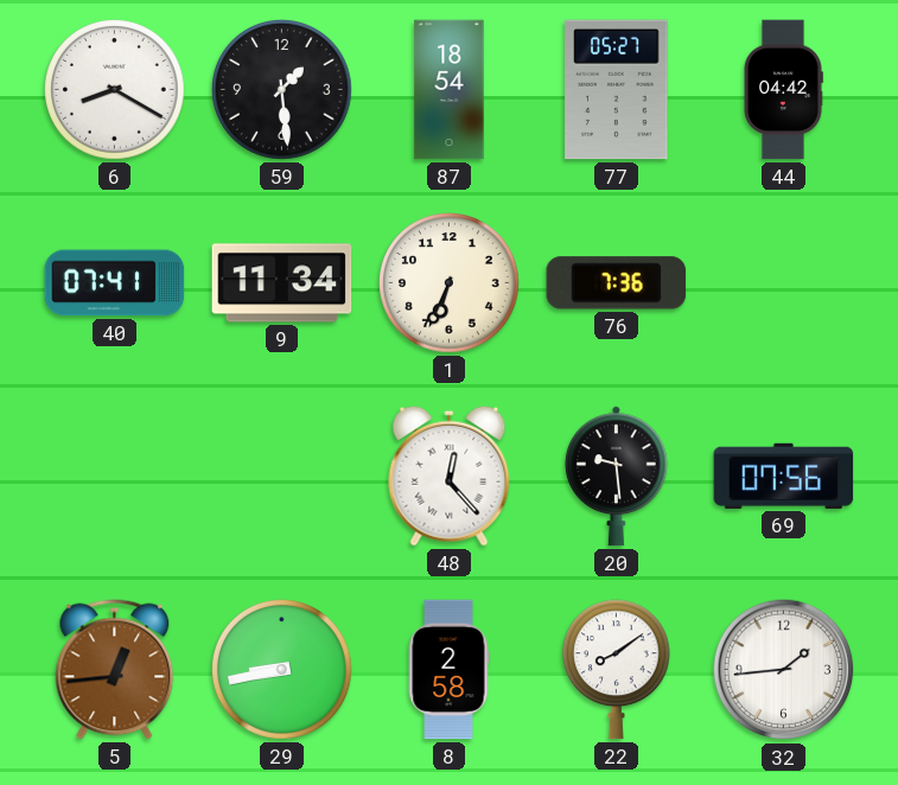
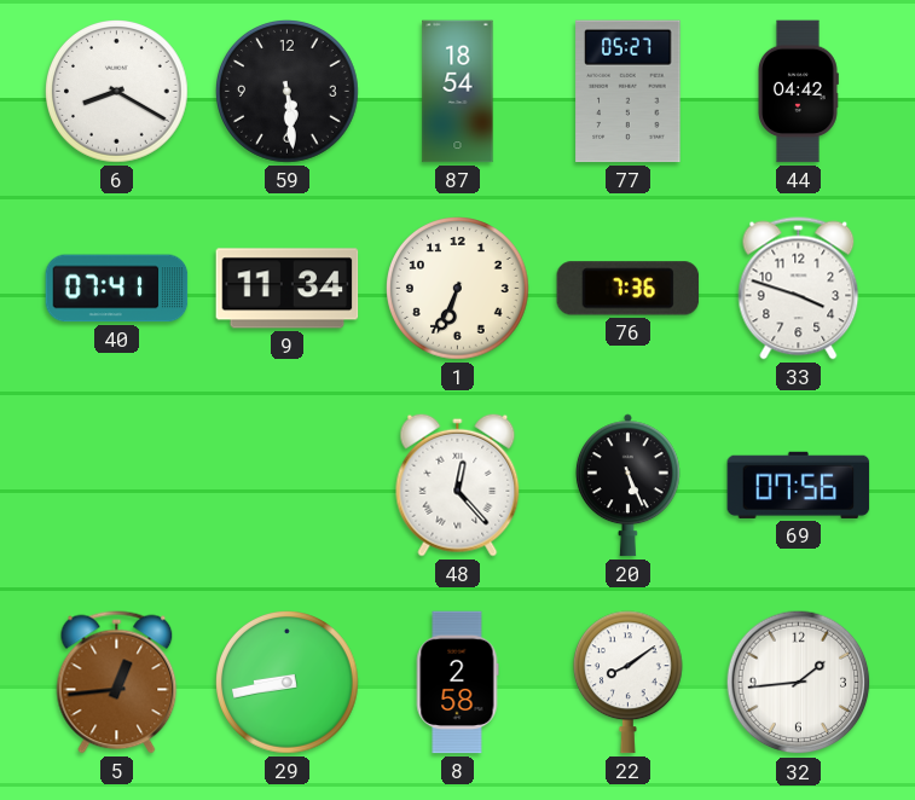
59: 1:29 -> 5:29 (288, 92)
33: none -> 3:48 (799, 289)
20: 9:29 -> 5:26 (627, 486)
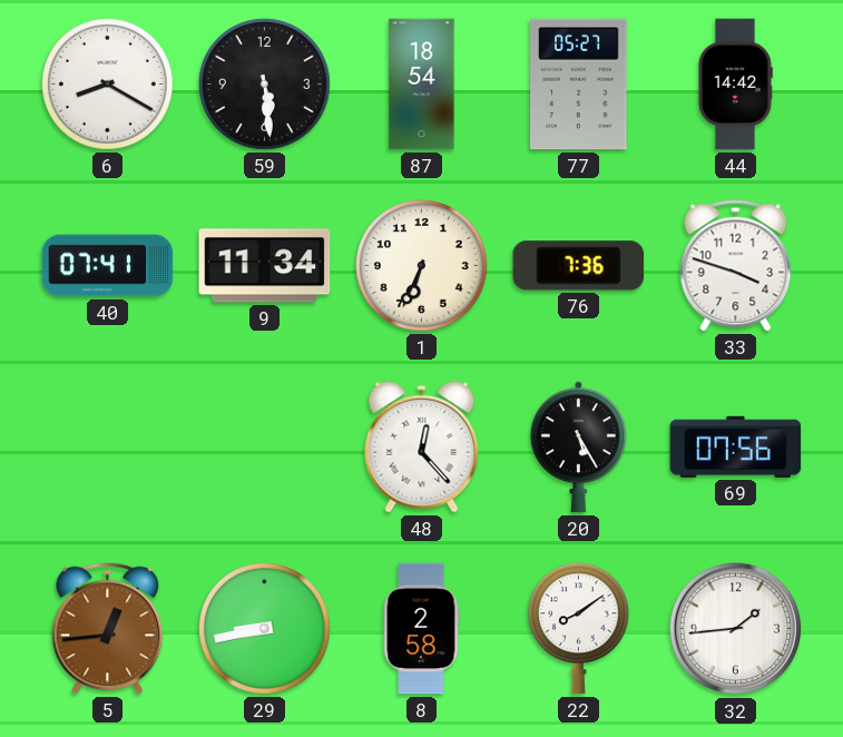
44: 04:42 -> 14:42 (735, 85)
20: 5:26 -> 5:25 (578, 448)
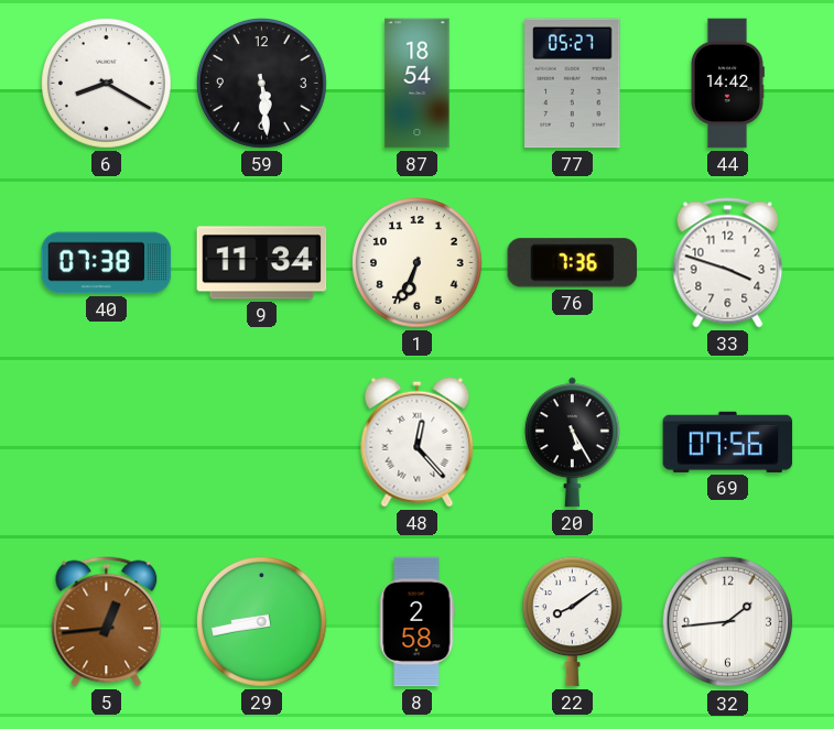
40: 07:41 -> 07:38 (107, 263)
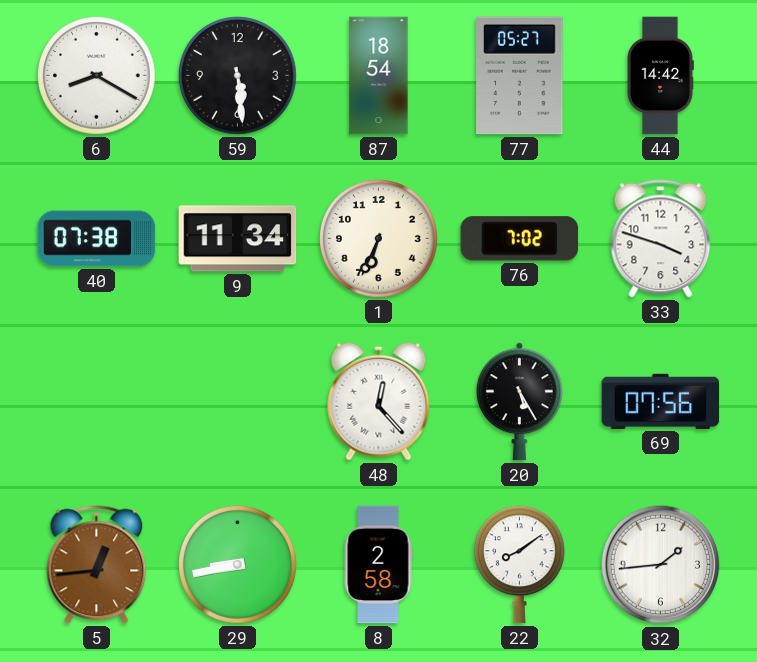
76: 7:36 -> 7:02 (520, 239)
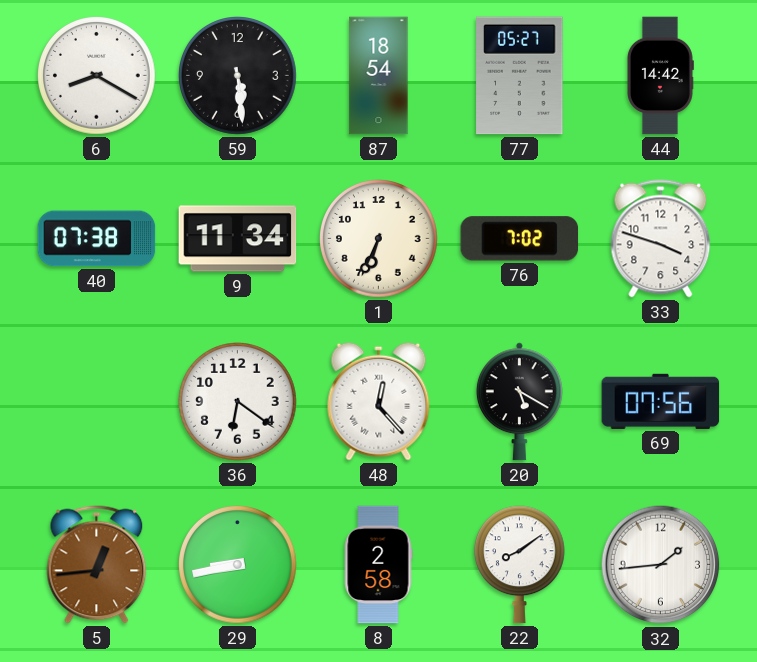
36: none -> 6:21 (238, 402)
20: 5:25 -> 5:20 (519, 402)
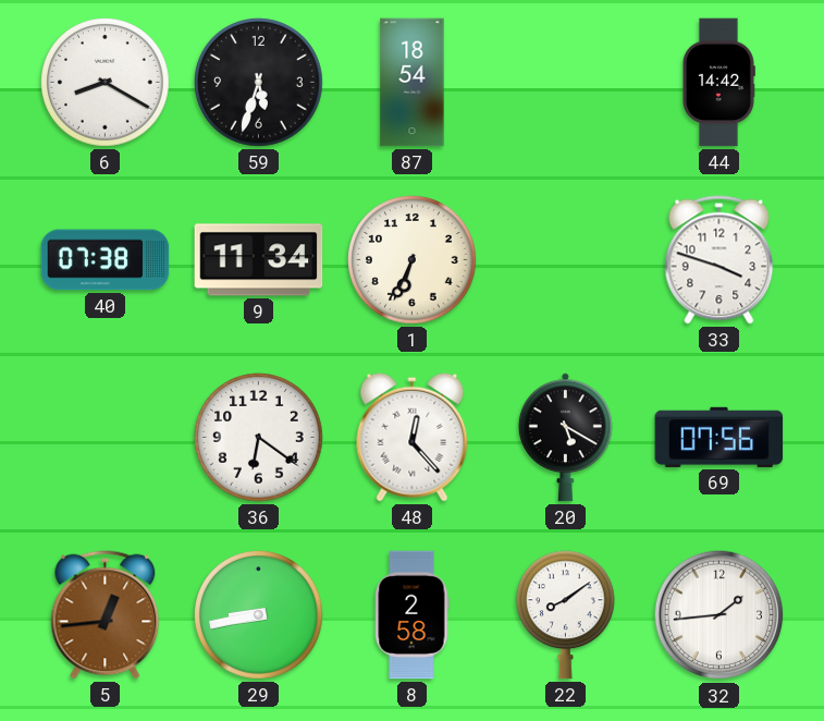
59: 5:29 -> 5:33 (259, 83)
77: 05:27 -> none (520, 76)
76: 7:02 -> none (520, 239)
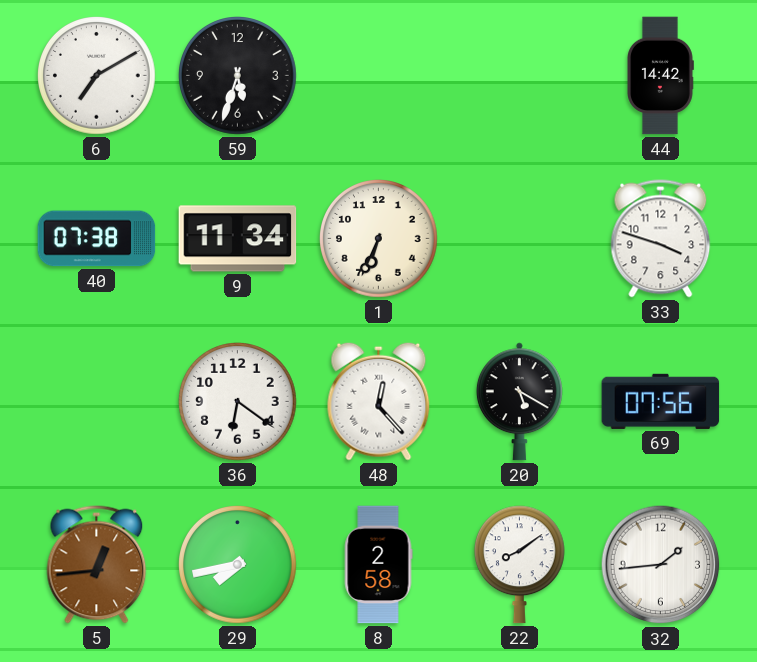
6: 8:20 -> 7:10 (97, 76)
87: 18:54 -> none (413, 83)
29: 8:43 -> 7:43 (238, 565)
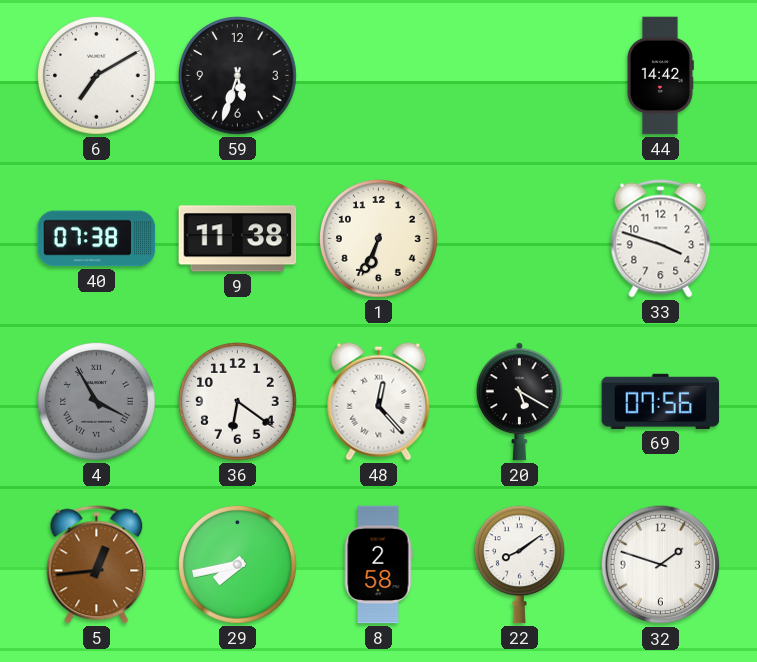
9: 11:34 -> 11:38 (238, 239)
4: none -> 3:55 (97, 402)
32: 1:44 -> 1:48 (661, 565)
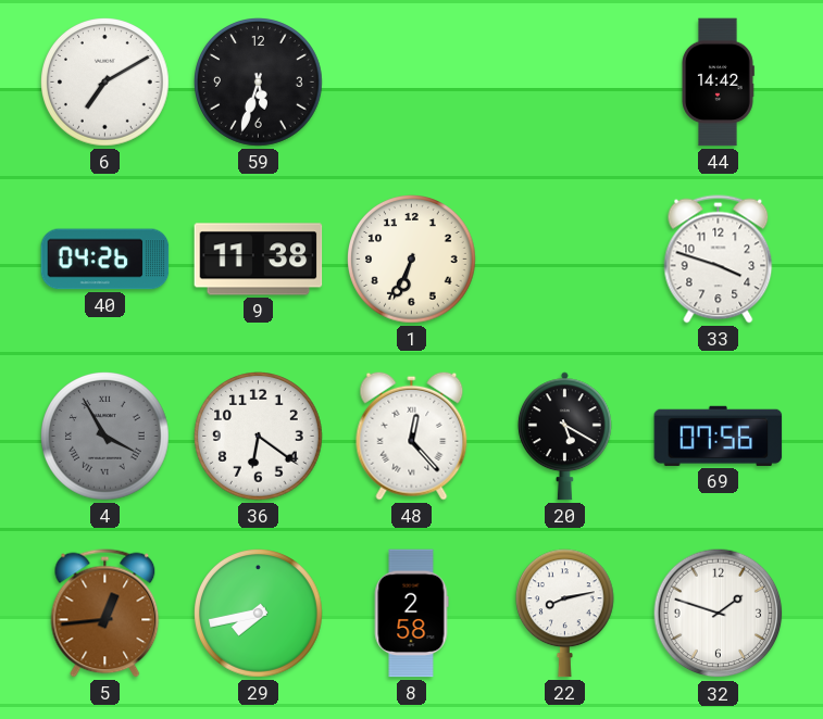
40: 07:38 -> 04:26 (105, 260)
22: 8:09 -> 8:13 (564, 614)
